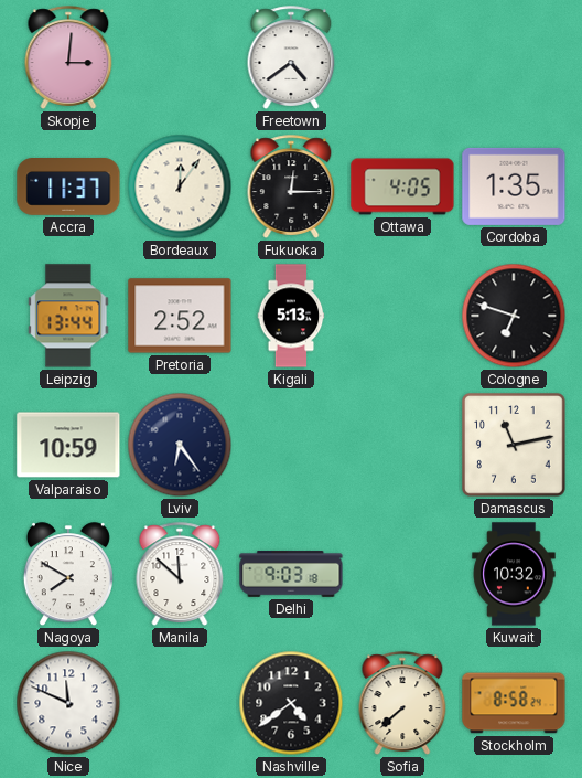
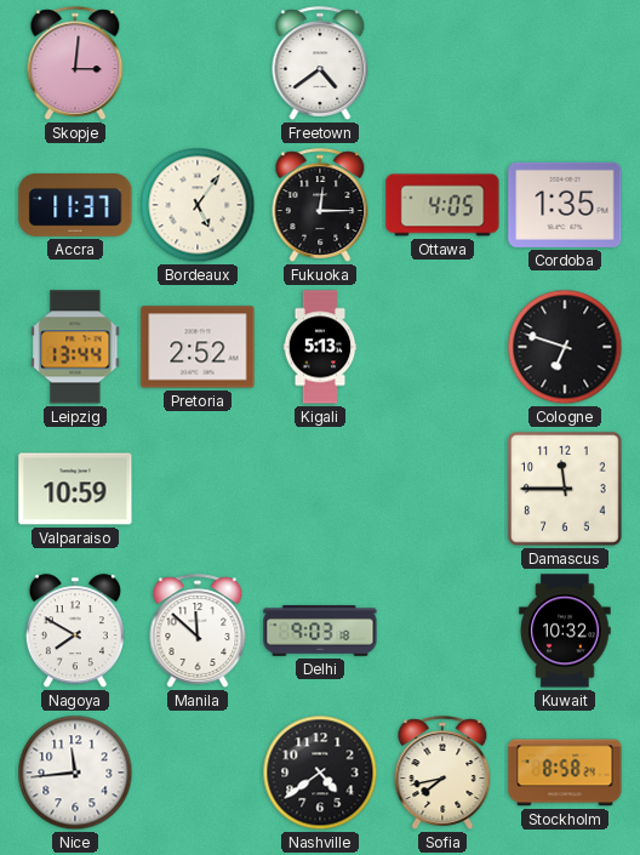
Bordeaux: 12:06 -> 5:06 (198, 205)
Lviv: 6:24 -> none (180, 445)
Damascus: 11:13 -> 11:45 (566, 490)
Nice: 11:49 -> 11:44 (75, 773)
Sofia: 7:38 -> 7:43 (442, 773)
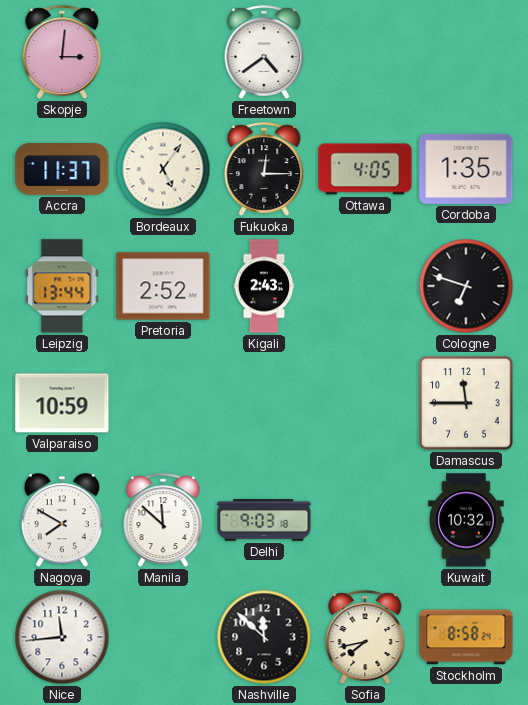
Kigali: 5:13 -> 2:43 (264, 286)
Nashville: 4:39 -> 11:52 (264, 637)
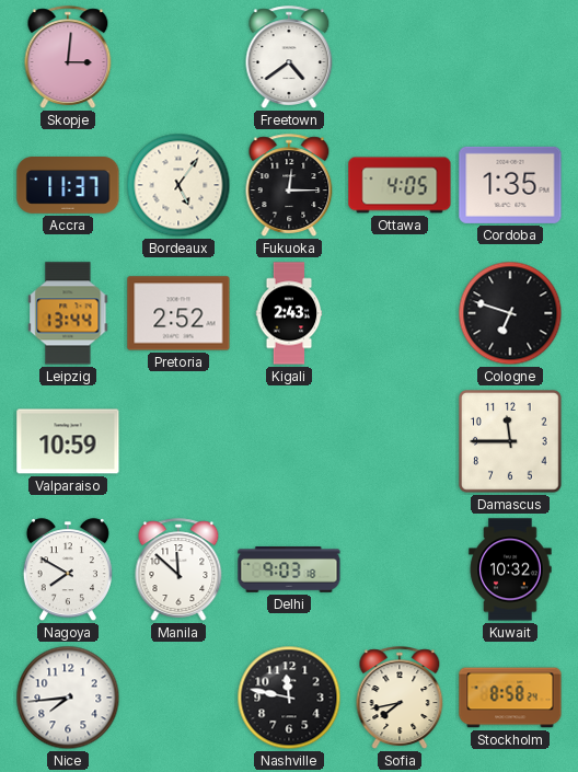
Nice: 11:44 -> 7:44 (68, 698)
Nashville: 11:52 -> 11:47 (289, 698)
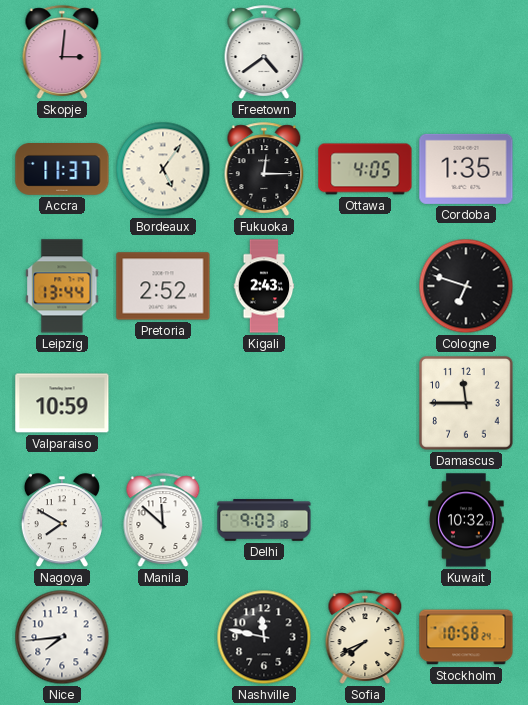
Sofia: 7:43 -> 7:41 (365, 637)
Stockholm: 8:58 -> 10:58 (466, 637)
